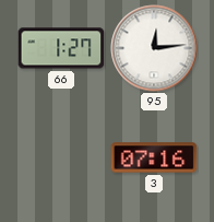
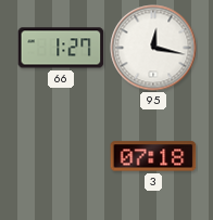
95: 12:14 -> 12:17 (153, 48)
3: 07:16 -> 07:18 (153, 156)
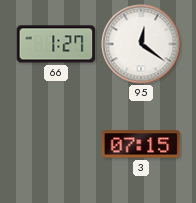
95: 12:17 -> 12:21 (141, 44)
3: 07:18 -> 07:15 (141, 144)
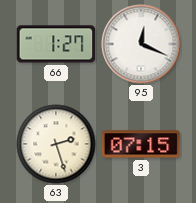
95: 12:21 -> 12:19 (141, 44)
63: none -> 2:27 (56, 144)
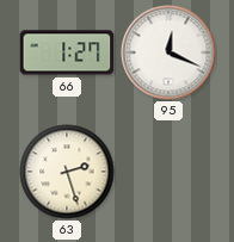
3: 07:15 -> none (141, 144)
